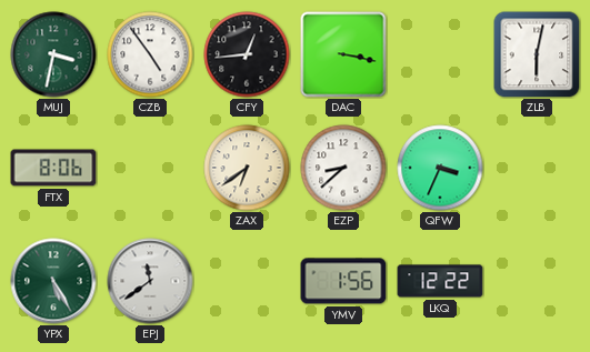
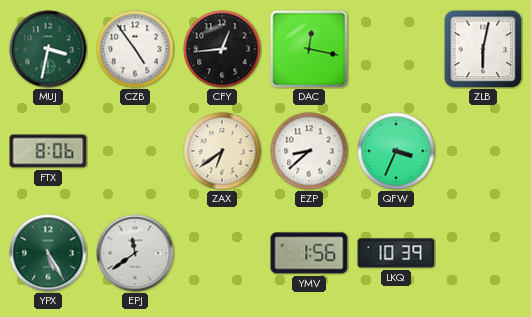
DAC: 3:17 -> 12:17 (309, 49)
LKQ: 12:22 -> 10:39 (396, 253)
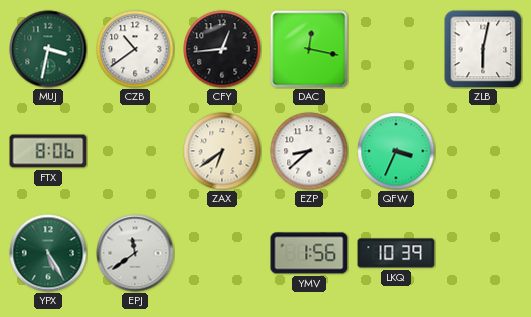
CZB: 4:54 -> 10:39 (135, 49)
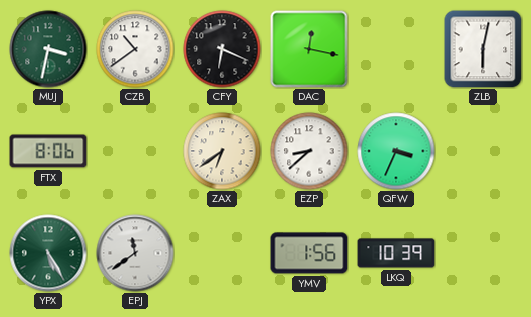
CFY: 12:44 -> 6:19 (222, 49)
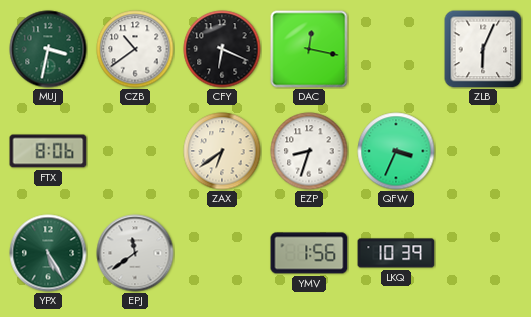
ZLB: 6:02 -> 6:04 (483, 49)
EZP: 8:38 -> 8:33 (309, 151)
